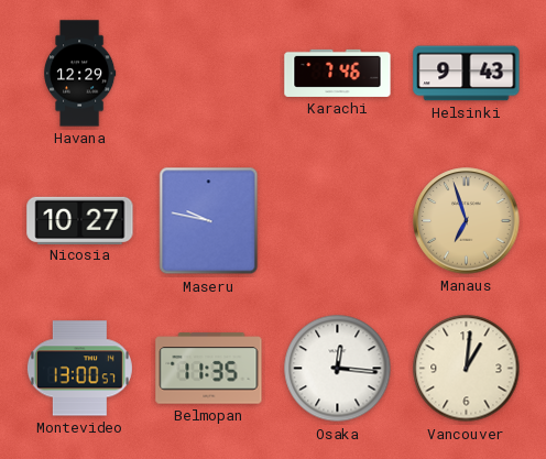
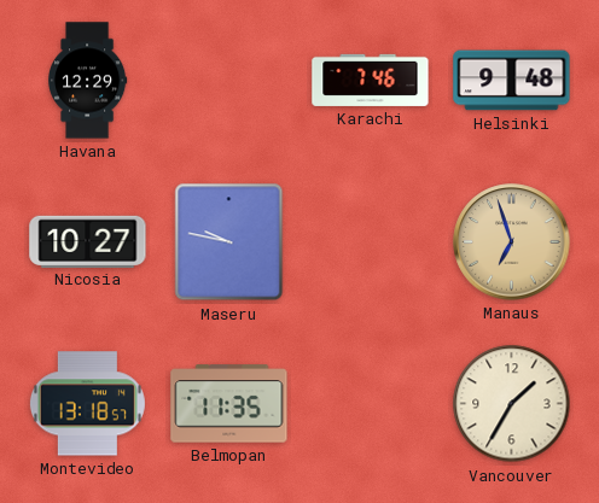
Helsinki: 9:43 -> 9:48 (512, 81)
Montevideo: 13:00 -> 13:18 (87, 404)
Osaka: 12:16 -> none (338, 369)
Vancouver: 1:01 -> 1:35 (512, 404)
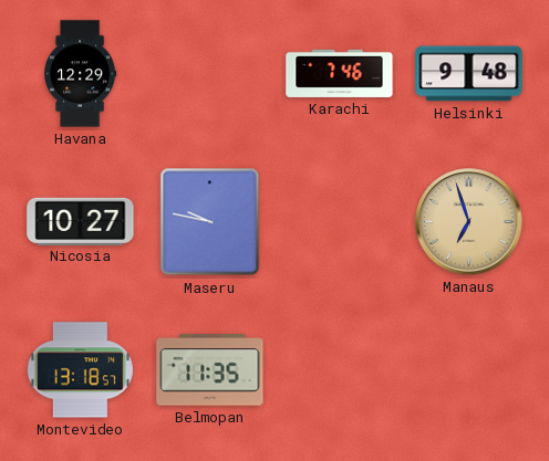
Vancouver: 1:35 -> none (512, 404)
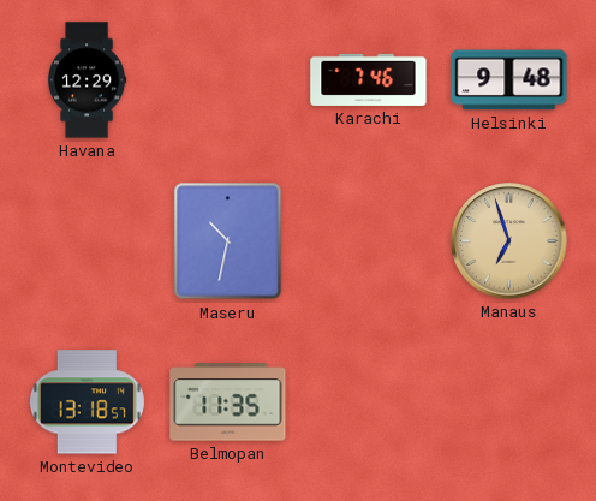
Nicosia: 10:27 -> none (81, 221)
Maseru: 9:47 -> 10:32 (228, 241)
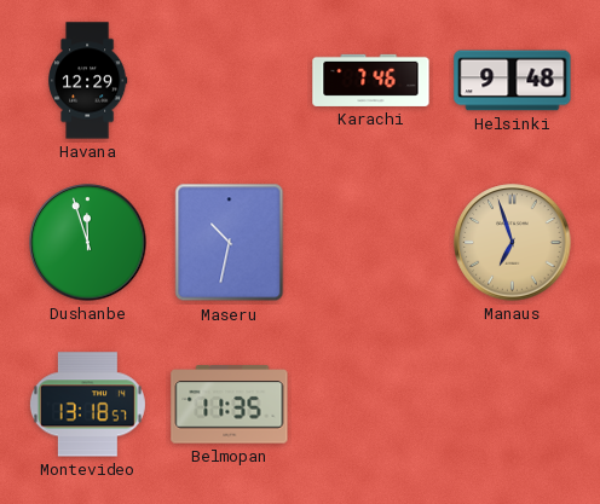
Dushanbe: none -> 11:57 (88, 243)
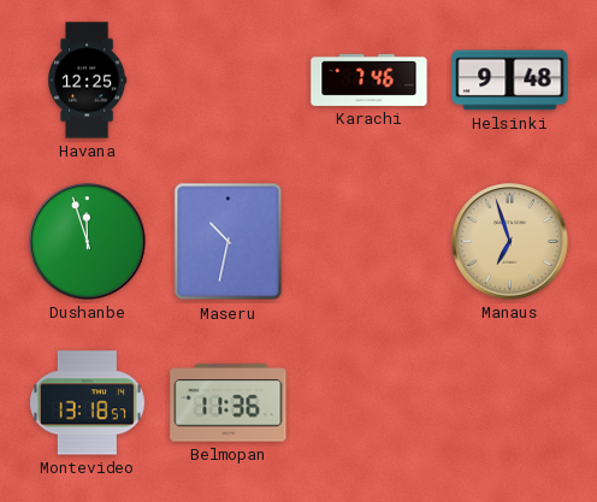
Havana: 12:29 -> 12:25 (88, 81)
Belmopan: 11:35 -> 11:36 (229, 403)
